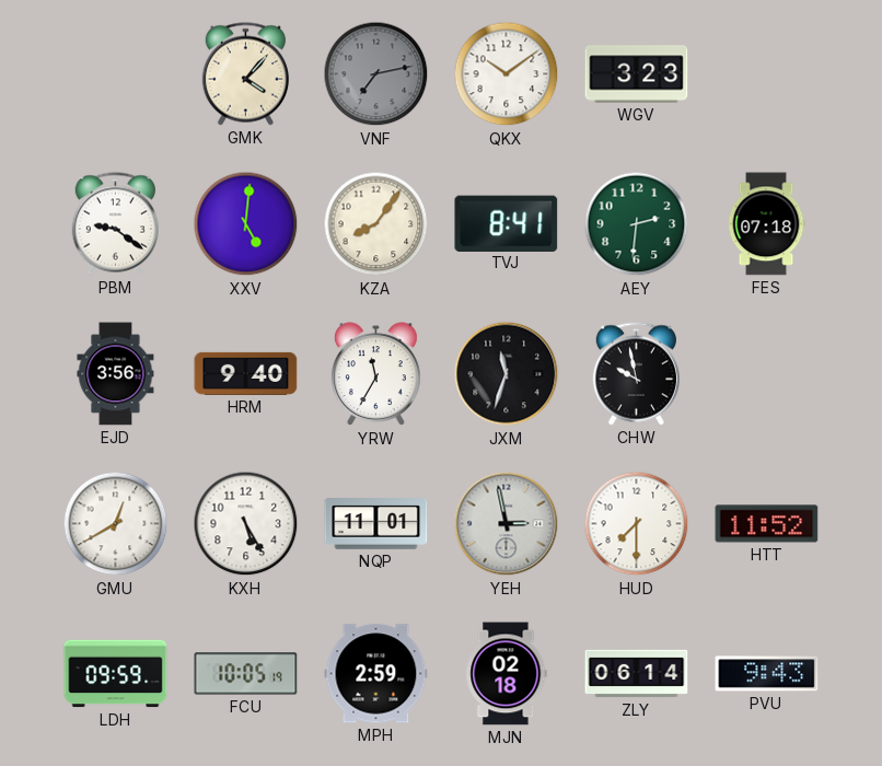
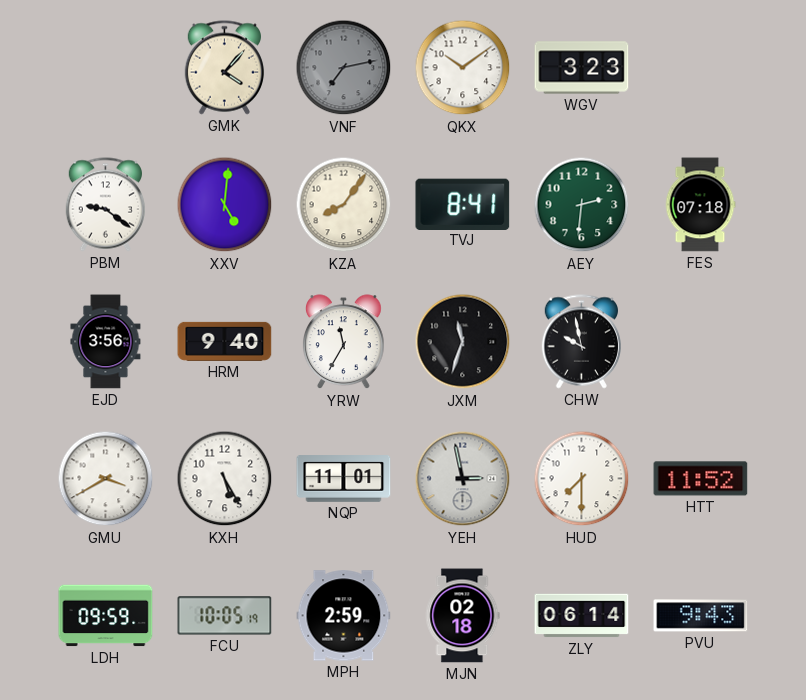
GMU: 12:40 -> 3:40 (106, 479)
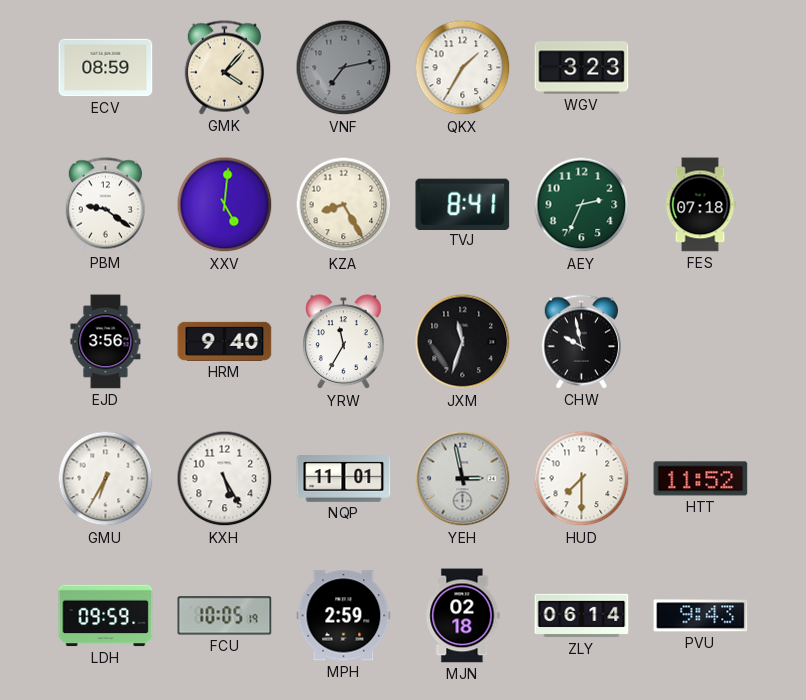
ECV: none -> 08:59 (106, 68)
QKX: 10:09 -> 1:35 (463, 68)
KZA: 8:06 -> 8:25 (344, 205)
AEY: 2:31 -> 2:34 (582, 205)
GMU: 3:40 -> 6:35 (106, 479)
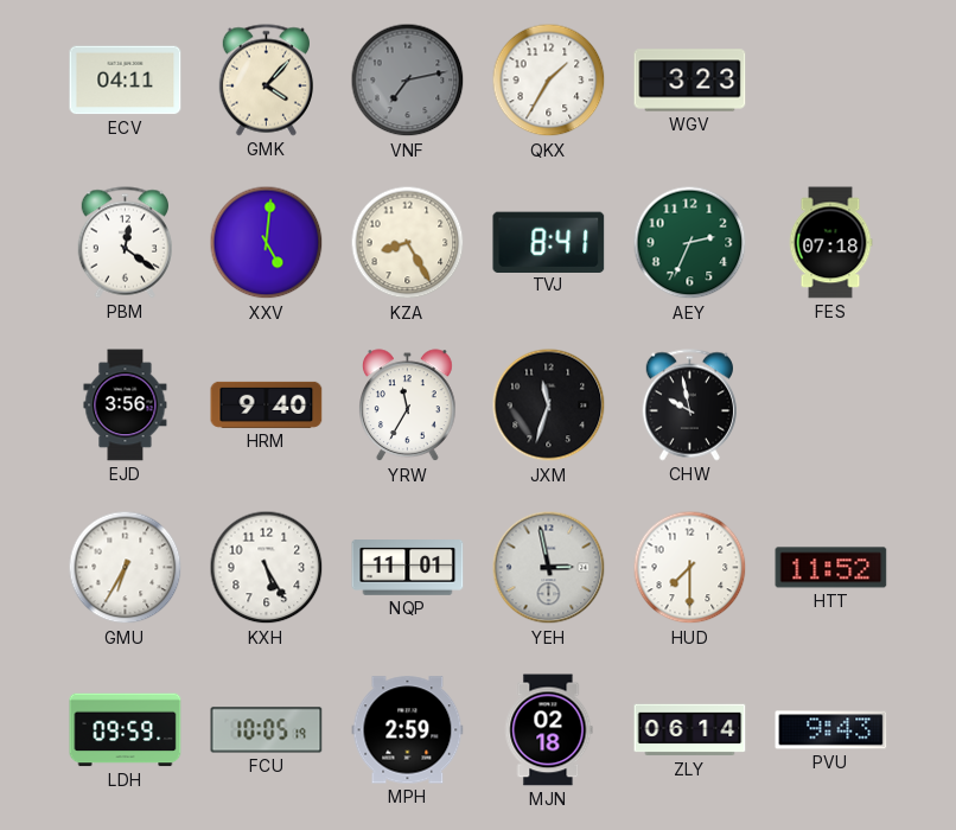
ECV: 08:59 -> 04:11 (126, 81)
PBM: 9:21 -> 12:21 (125, 243)
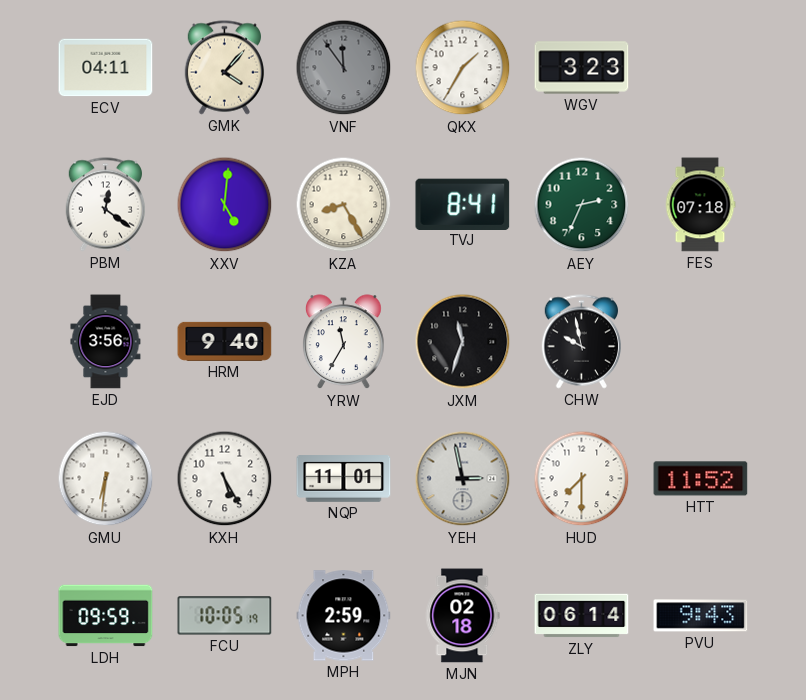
VNF: 7:13 -> 11:54 (344, 68)
GMU: 6:35 -> 6:31 (106, 479)
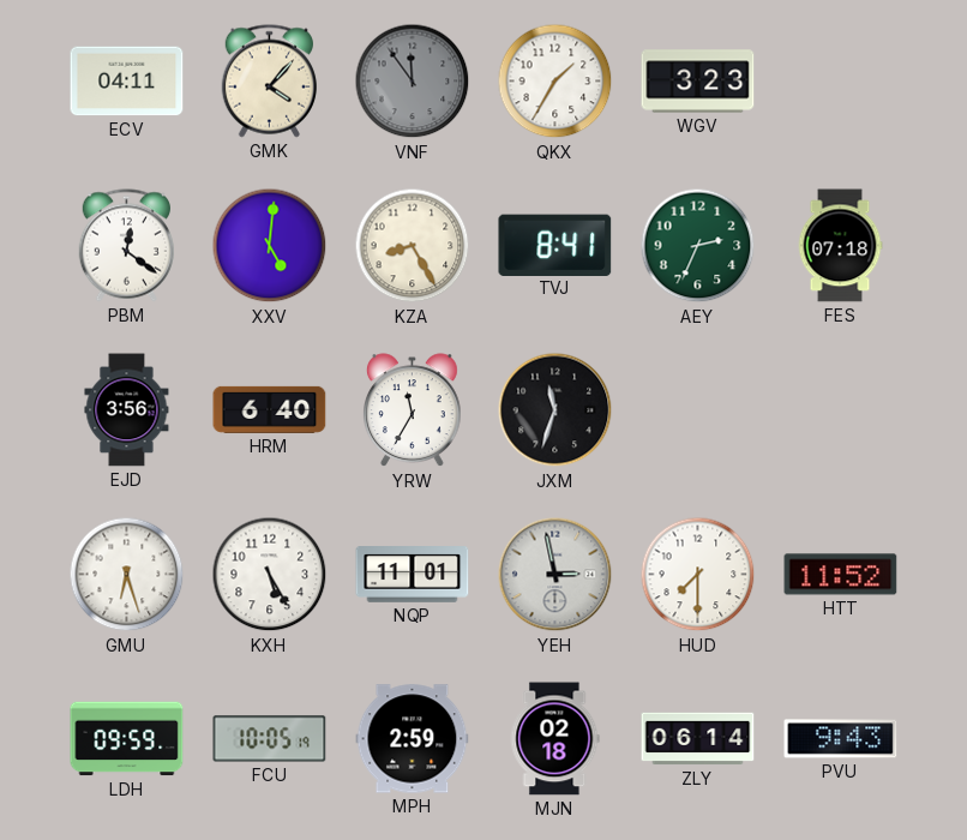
HRM: 9:40 -> 6:40 (270, 409)
CHW: 9:58 -> none (581, 342)
GMU: 6:31 -> 6:27 (127, 575)
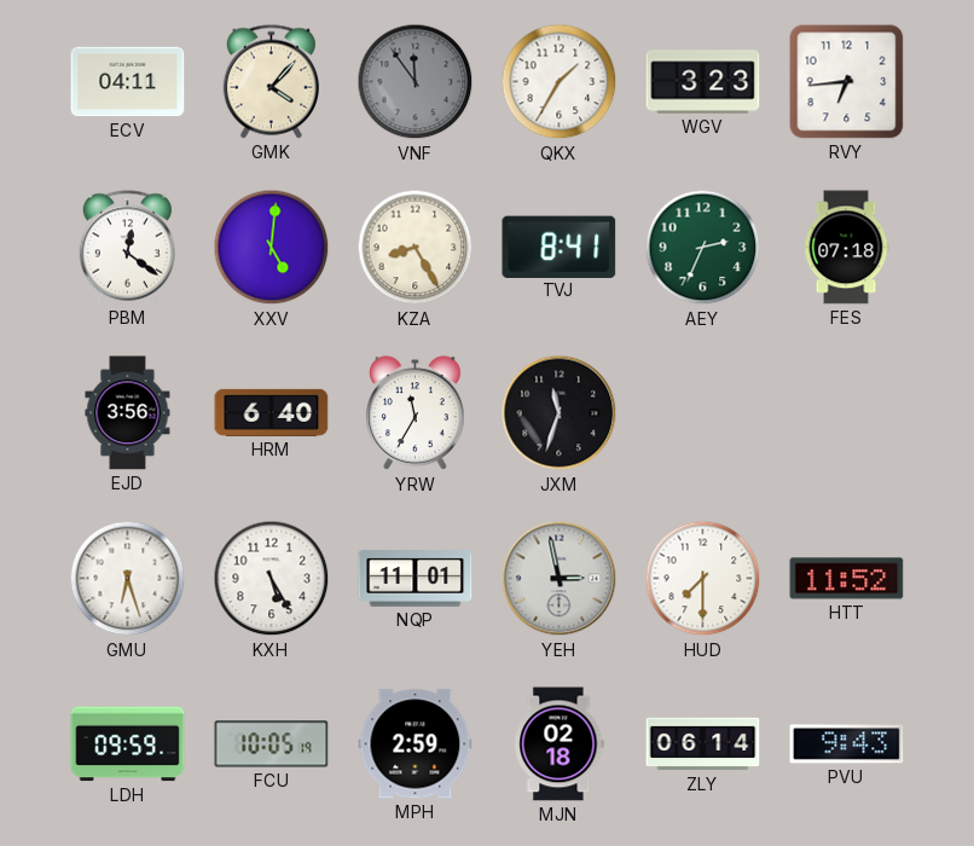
RVY: none -> 6:44 (847, 82)
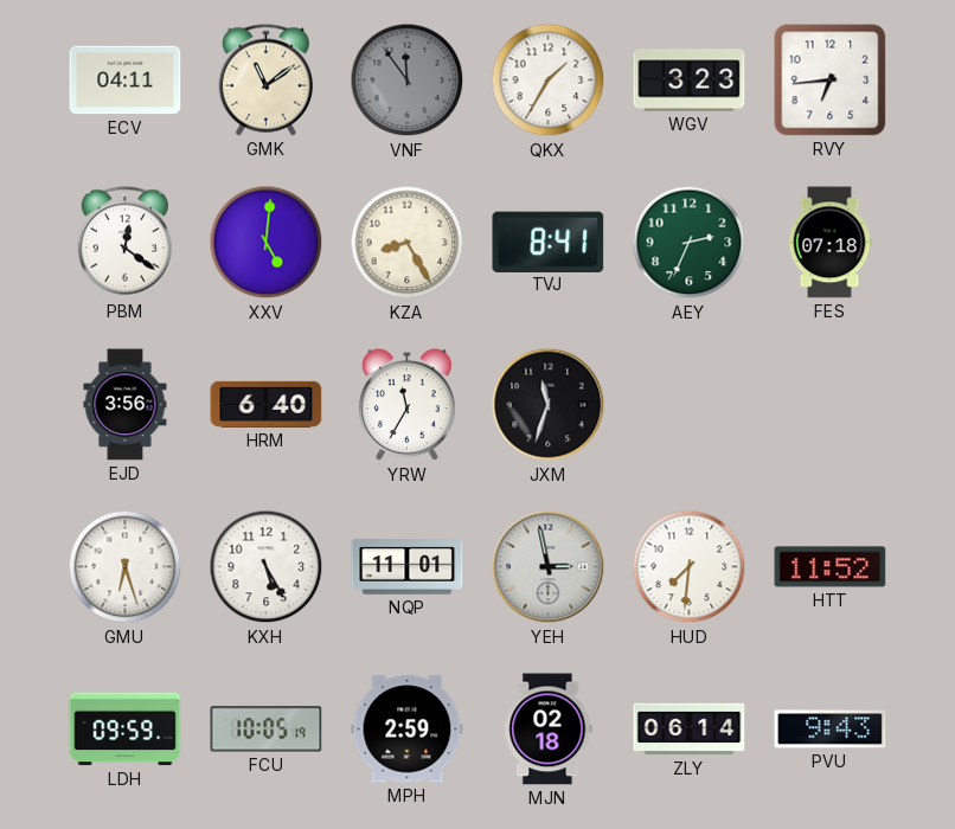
GMK: 4:07 -> 11:09 (265, 81)
HUD: 7:30 -> 7:31 (690, 567)
